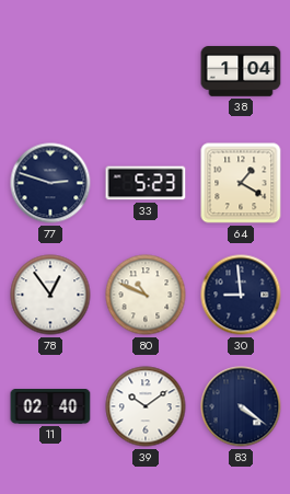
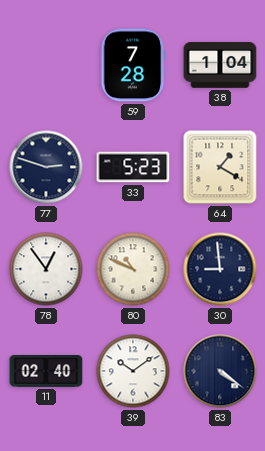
59: none -> 7:28 (133, 65)
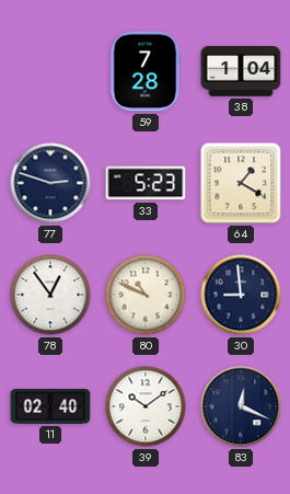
83: 4:21 -> 12:19 (241, 406)
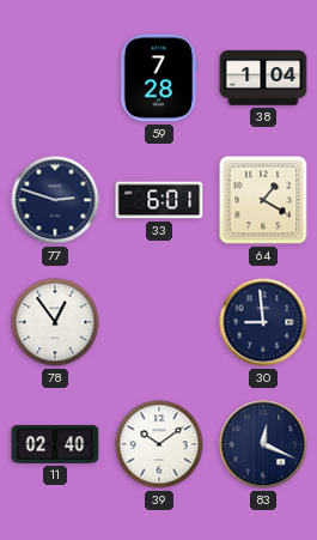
33: 5:23 -> 6:01 (159, 200)
80: 10:49 -> none (146, 295)
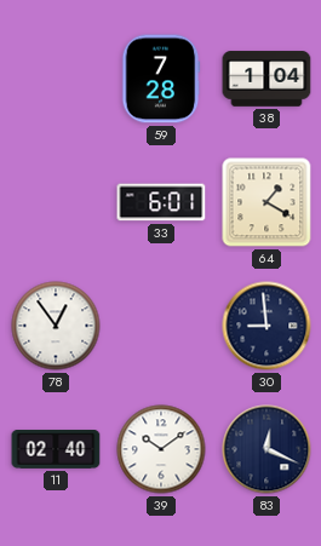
77: 2:48 -> none (55, 200)
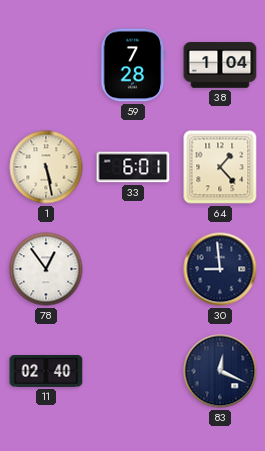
1: none -> 5:28 (46, 167)
64: 1:20 -> 1:23 (220, 167)
39: 10:09 -> none (161, 449)
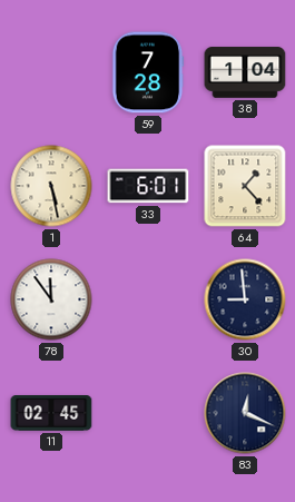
78: 12:54 -> 11:54 (51, 299)
11: 02:40 -> 02:45 (51, 414)
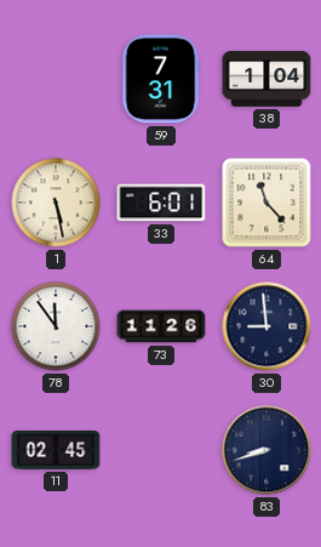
59: 7:28 -> 7:31 (161, 79)
64: 1:23 -> 11:23 (266, 203)
73: none -> 11:26 (161, 326)
83: 12:19 -> 8:42 (266, 450)
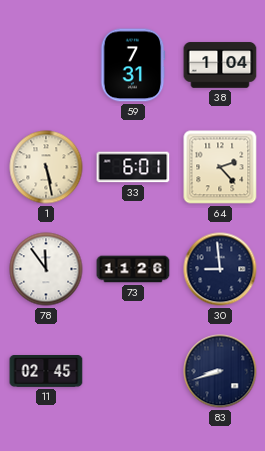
64: 11:23 -> 2:23 (220, 167)
